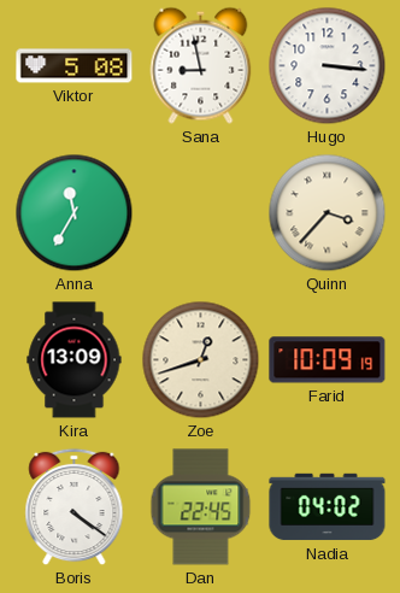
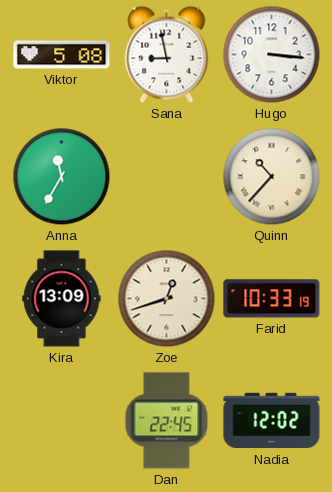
Quinn: 3:37 -> 10:37 (272, 177)
Farid: 10:09 -> 10:33 (272, 299)
Boris: 4:21 -> none (75, 507)
Nadia: 04:02 -> 12:02 (272, 421)
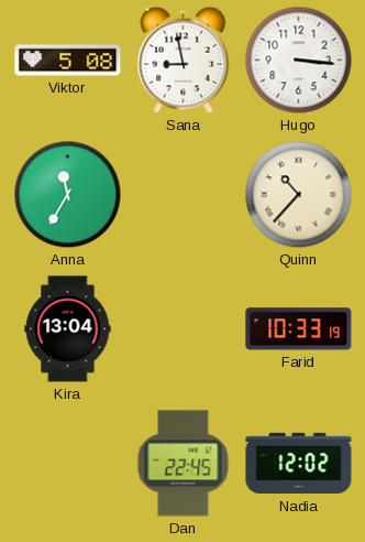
Kira: 13:09 -> 13:04 (68, 329)
Zoe: 12:42 -> none (167, 299)
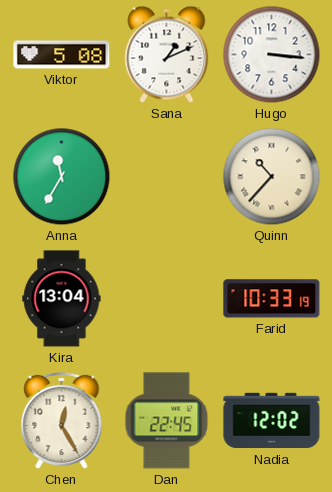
Sana: 8:58 -> 1:11 (167, 54)
Chen: none -> 12:25 (62, 421)
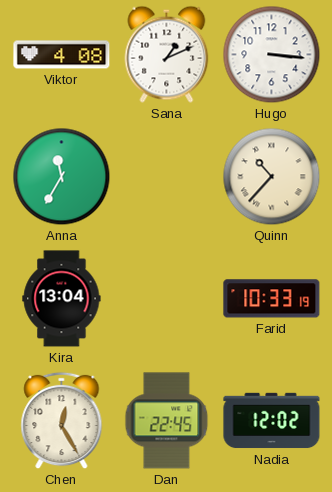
Viktor: 5:08 -> 4:08 (62, 55)
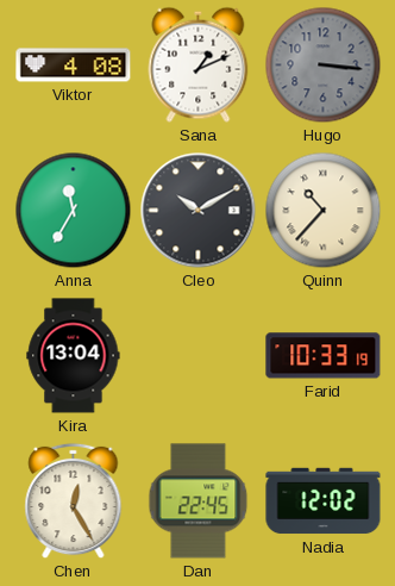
Hugo dial: white -> grey (324, 66)
Cleo: none -> 10:10 (199, 211)
